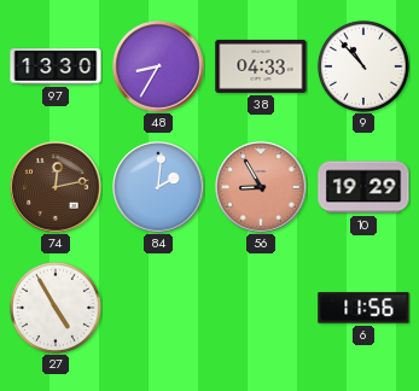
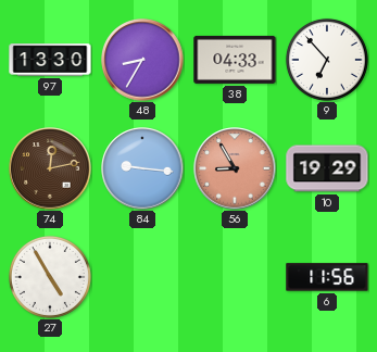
9: 10:53 -> 6:53 (327, 60)
84: 2:01 -> 9:16 (142, 168)
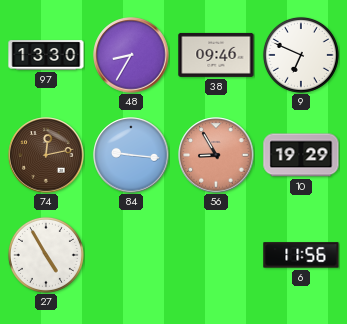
38: 04:33 -> 09:46 (216, 55)
9: 6:53 -> 6:49 (301, 55)
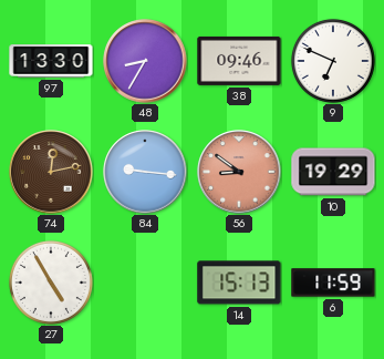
56: 8:55 -> 8:51 (239, 172)
14: none -> 15:13 (239, 283)
6: 11:56 -> 11:59 (333, 283)
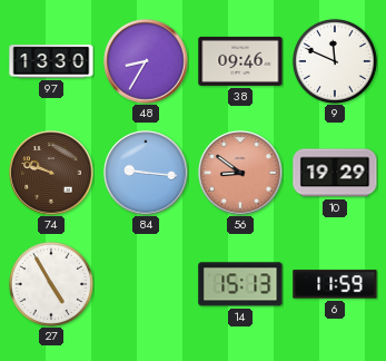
9: 6:49 -> 11:49 (335, 61)
74: 12:13 -> 9:48 (51, 173)
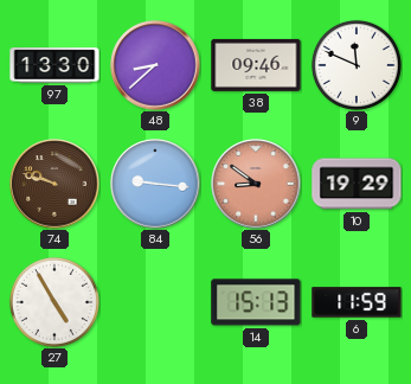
48: 8:35 -> 8:38 (155, 65)
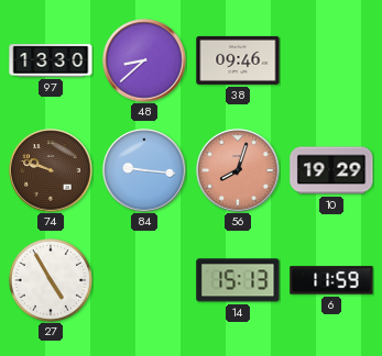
9: 11:49 -> none (357, 65)
56: 8:51 -> 8:03 (238, 170)
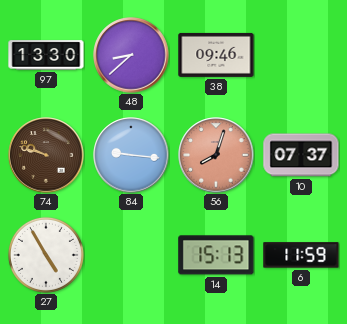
10: 19:29 -> 07:37 (301, 155)
